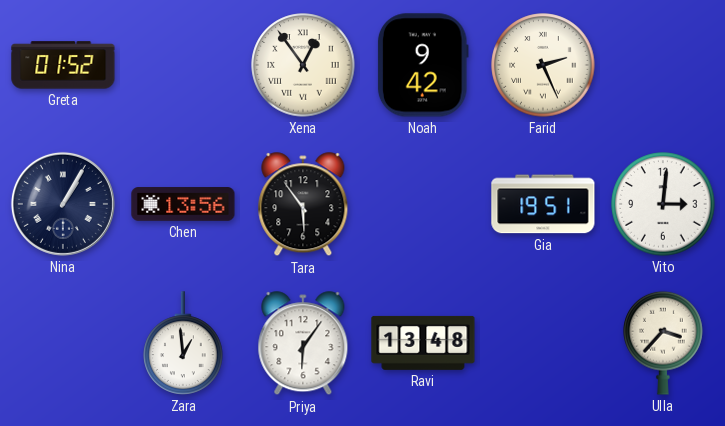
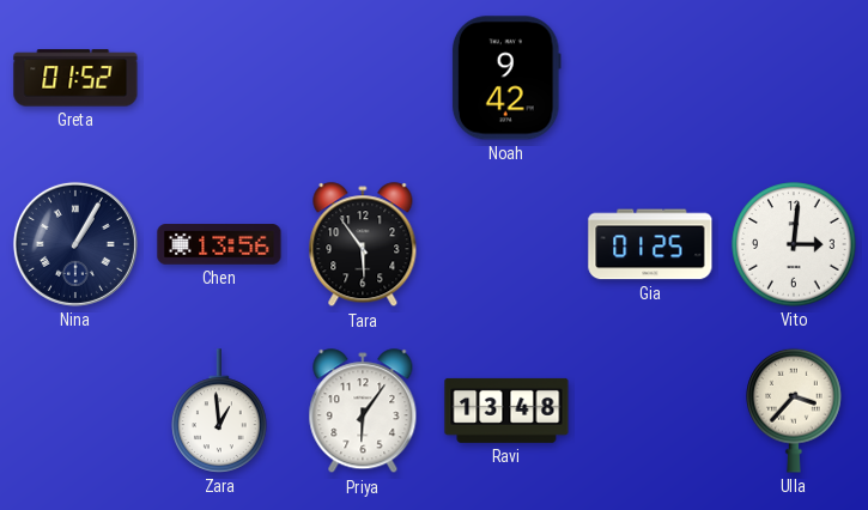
Xena: 12:54 -> none (303, 65)
Farid: 2:26 -> none (543, 65)
Gia: 19:51 -> 01:25 (650, 244)
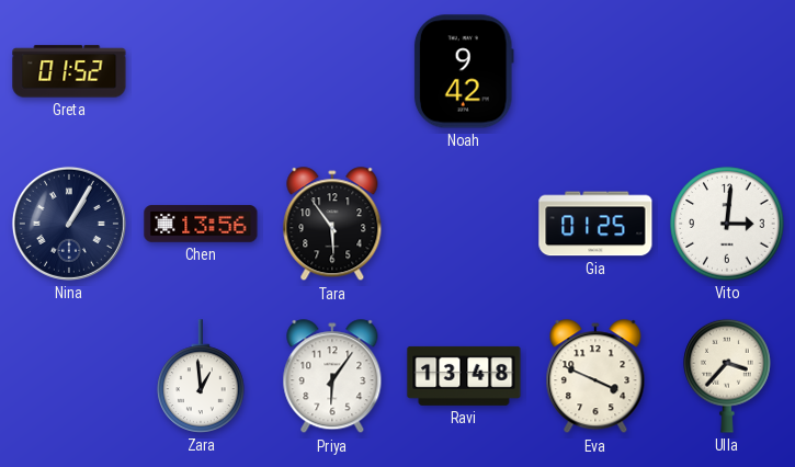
Eva: none -> 3:49 (595, 377)
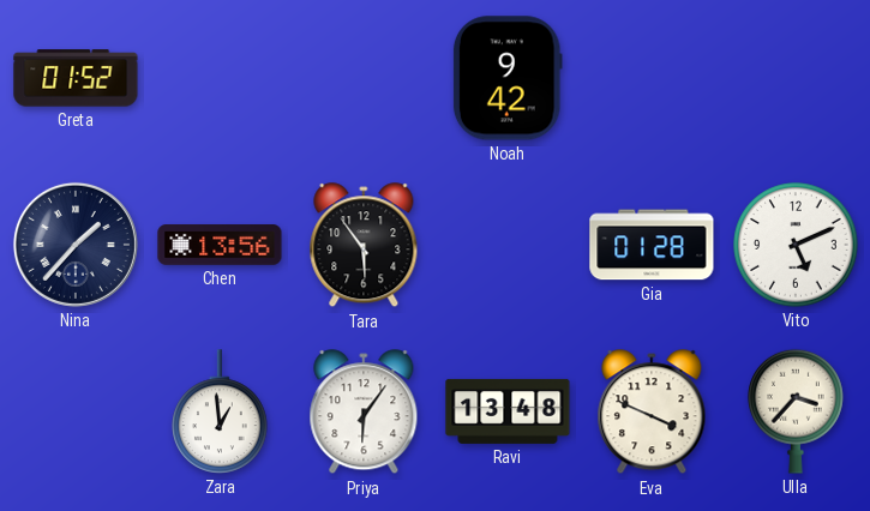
Nina: 1:05 -> 1:37 (76, 245)
Gia: 01:25 -> 01:28 (652, 245)
Vito: 3:01 -> 5:11 (796, 245)
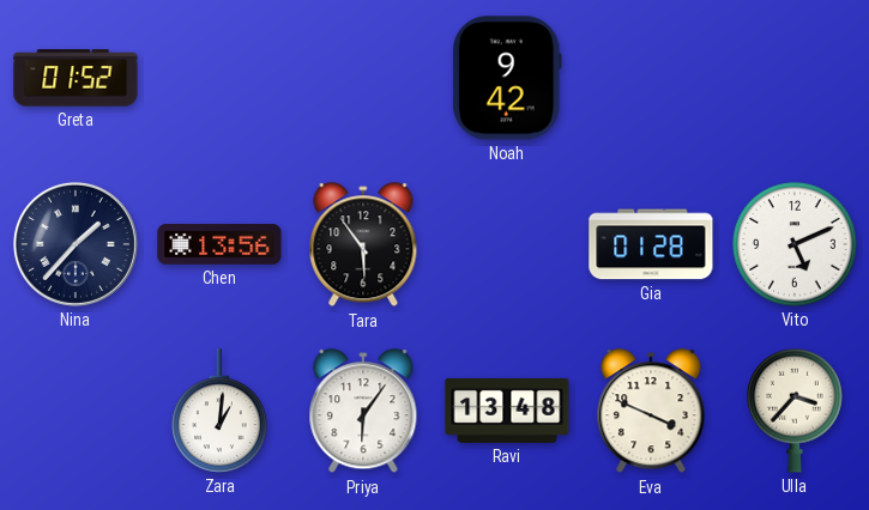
Zara: 12:59 -> 1:01 (219, 411)
